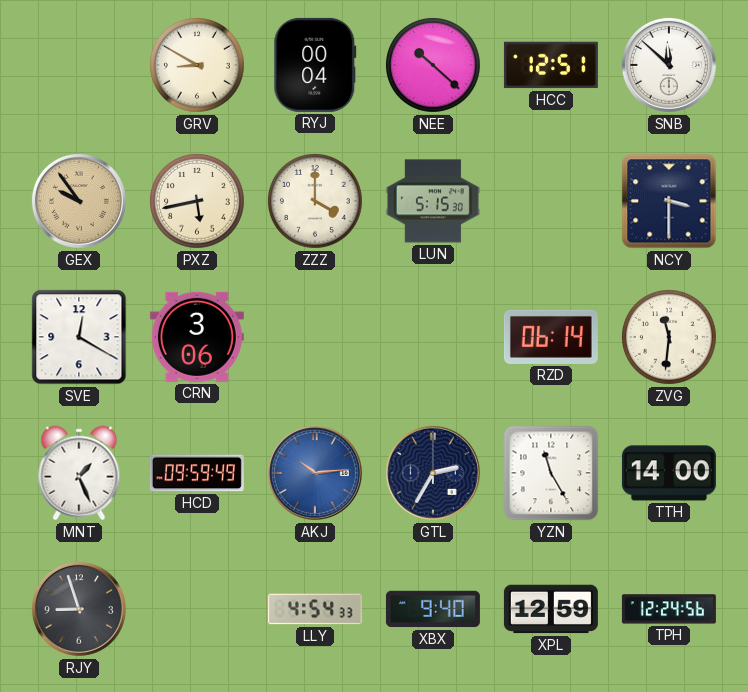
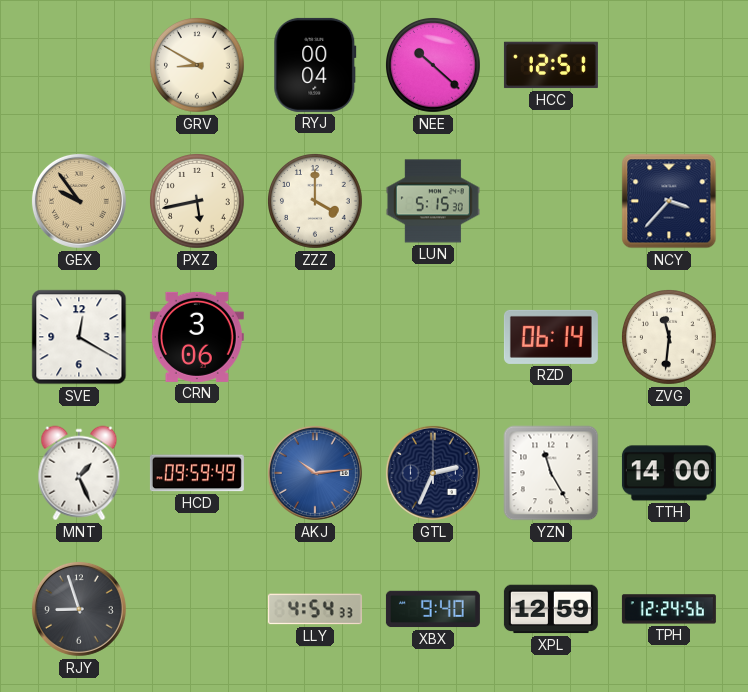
SNB: 11:52 -> none (669, 65)
NCY: 3:30 -> 3:37 (669, 201)
GTL: 2:35 -> 2:34 (433, 473)
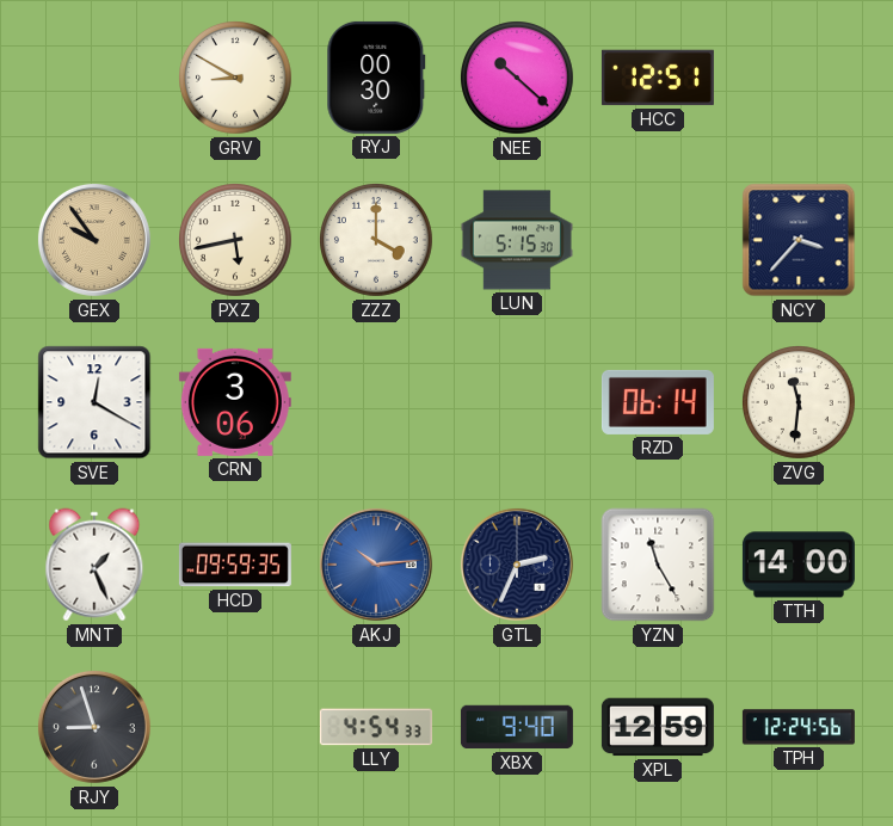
RYJ: 00:04 -> 00:30 (376, 78)
HCD: 09:59:49 -> 09:59:35 (235, 565)
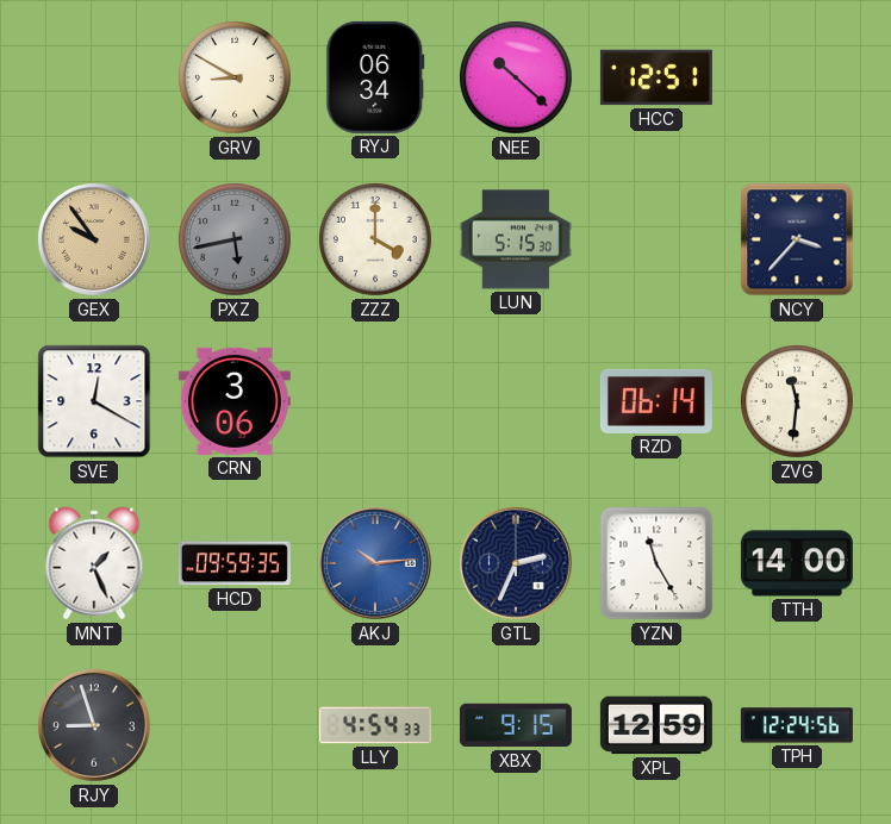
RYJ: 00:30 -> 06:34 (375, 77)
PXZ dial: cream -> grey (236, 241)
XBX: 9:40 -> 9:15 (516, 725)
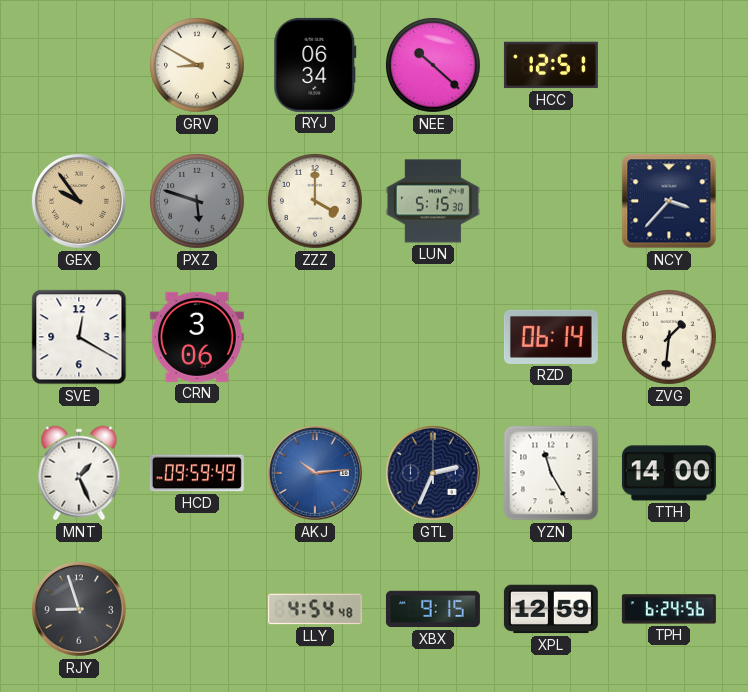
PXZ: 5:43 -> 5:48 (198, 202)
ZVG: 11:31 -> 1:31 (670, 338)
HCD: 09:59:35 -> 09:59:49 (197, 473)
LLY: 4:54:33 -> 4:54:48 (315, 609)
TPH: 12:24 -> 6:24 (669, 609)
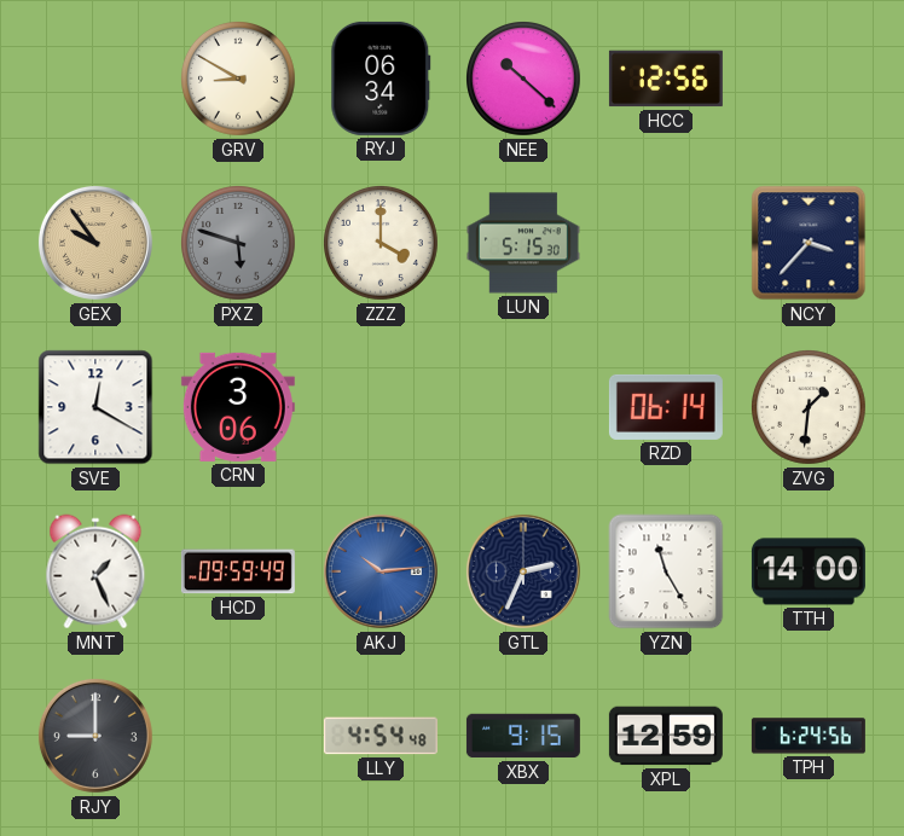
HCC: 12:51 -> 12:56 (666, 79)
RJY: 8:57 -> 9:00 (95, 736)
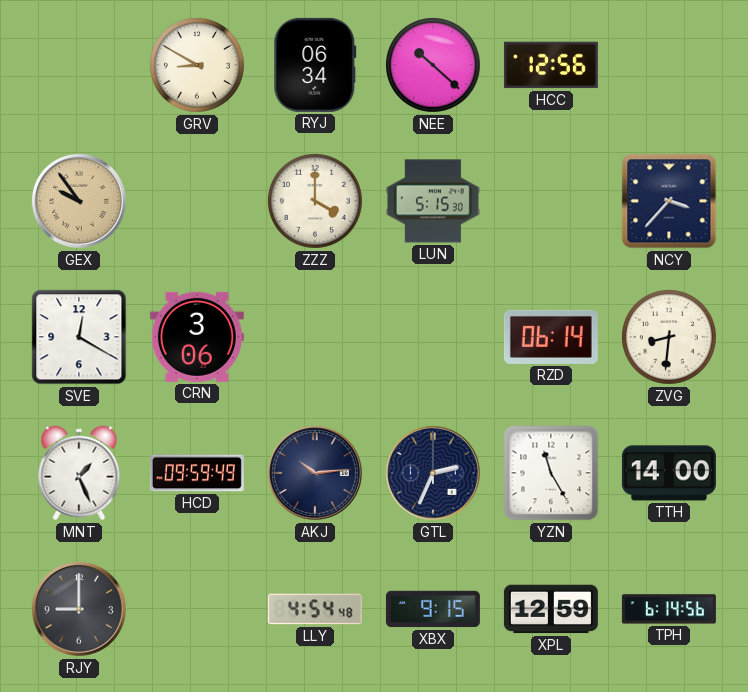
PXZ: 5:48 -> none (239, 244)
ZVG: 1:31 -> 8:31 (670, 338)
AKJ dial: blue -> navy (315, 473)
TPH: 6:24 -> 6:14 (669, 609)
